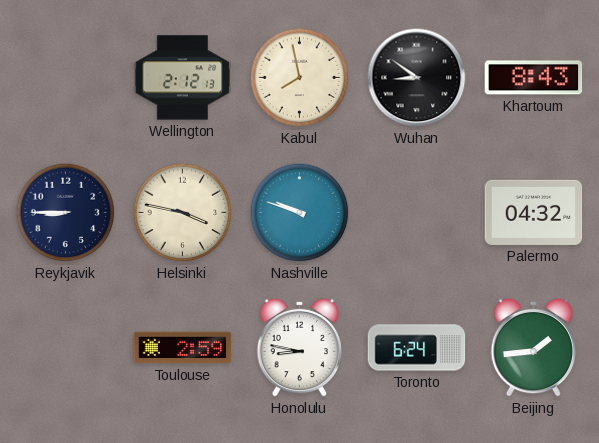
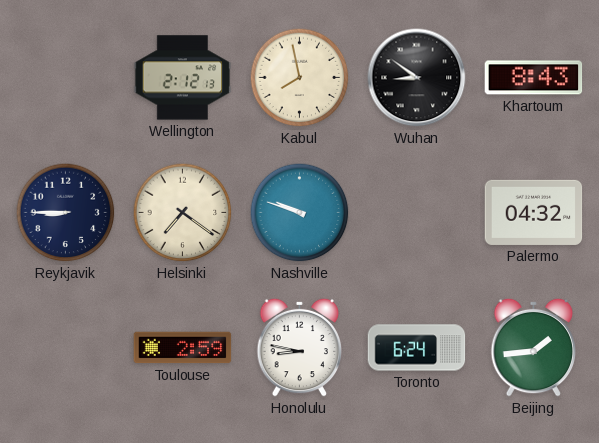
Helsinki: 3:47 -> 7:21 (183, 213)
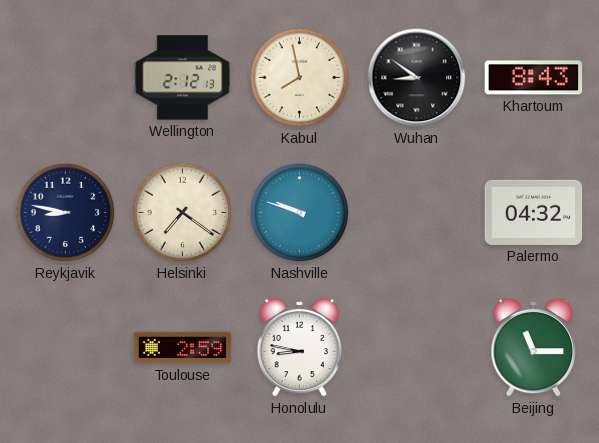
Reykjavik: 8:45 -> 8:47 (66, 213)
Toronto: 6:24 -> none (417, 348)
Beijing: 1:44 -> 11:15 (534, 347)
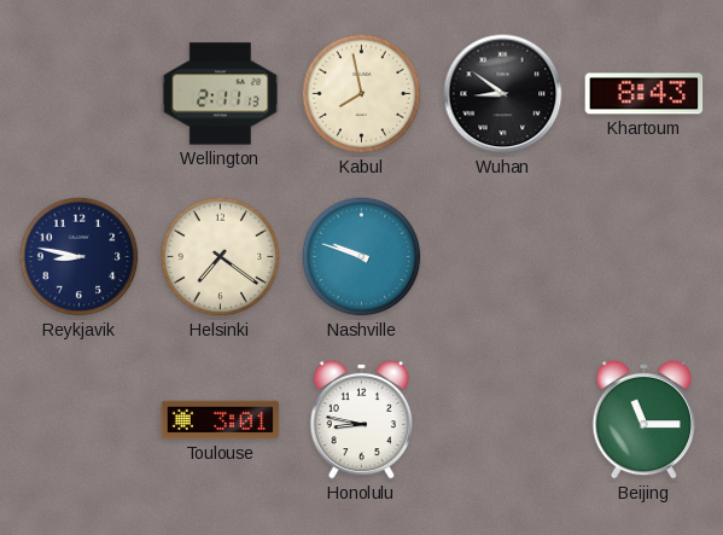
Wellington: 2:12 -> 2:11 (221, 94)
Palermo: 04:32 -> none (534, 212)
Toulouse: 2:59 -> 3:01 (221, 420)
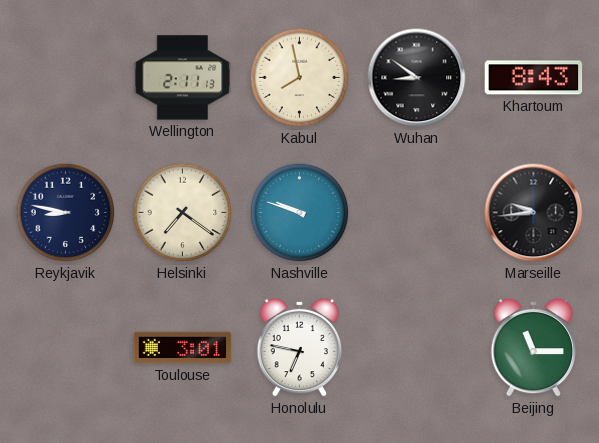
Marseille: none -> 9:44 (534, 213)
Honolulu: 8:47 -> 6:47 (300, 347)
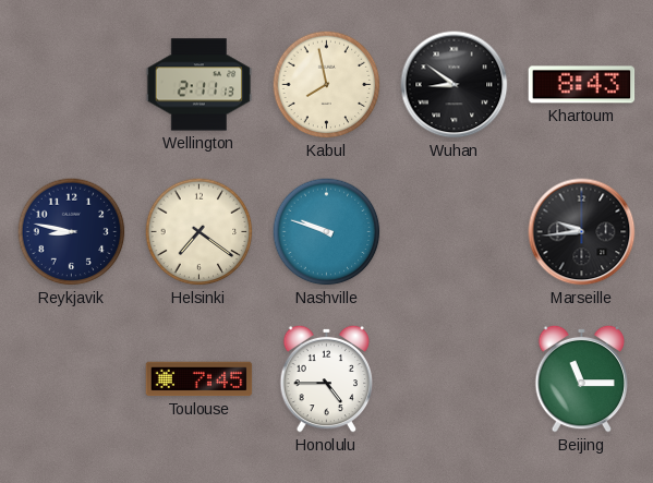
Toulouse: 3:01 -> 7:45 (199, 379)
Honolulu: 6:47 -> 4:45 (327, 378)
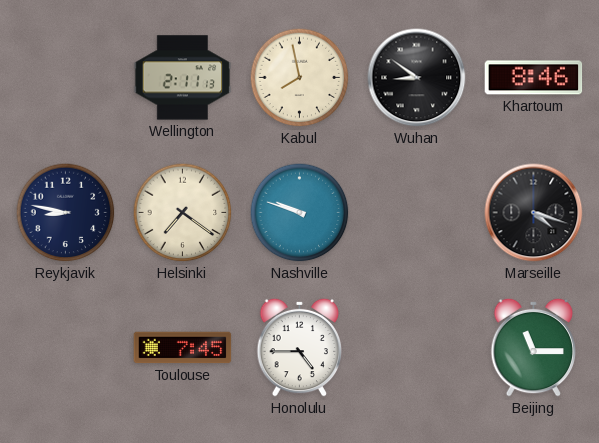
Khartoum: 8:43 -> 8:46 (534, 78)
Marseille: 9:44 -> 4:18 (534, 213)
